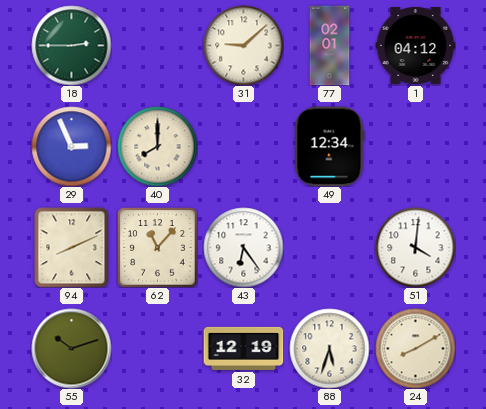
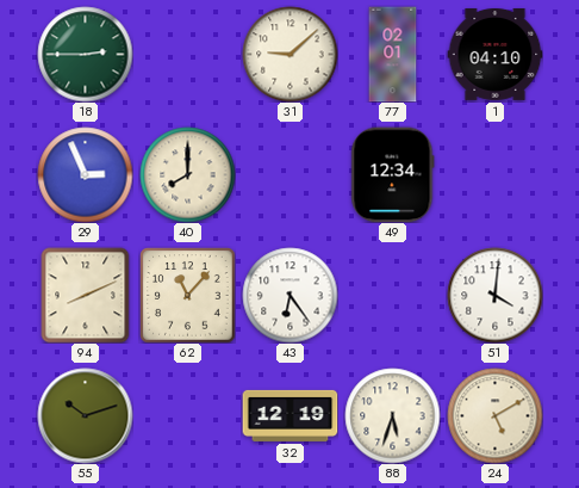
1: 04:12 -> 04:10 (494, 54)
24: 8:10 -> 5:10 (494, 415)
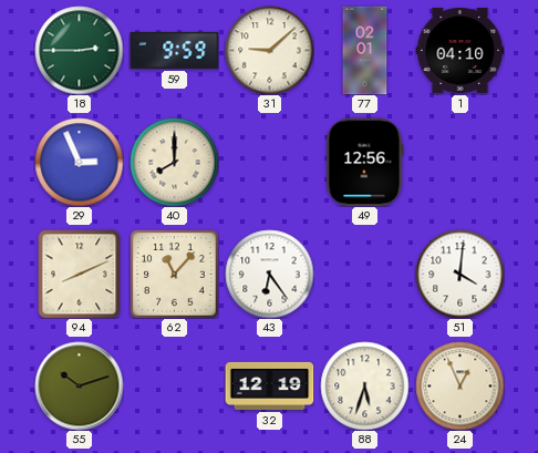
59: none -> 9:59 (174, 50)
49: 12:34 -> 12:56 (365, 162)
24: 5:10 -> 12:56 (459, 385)
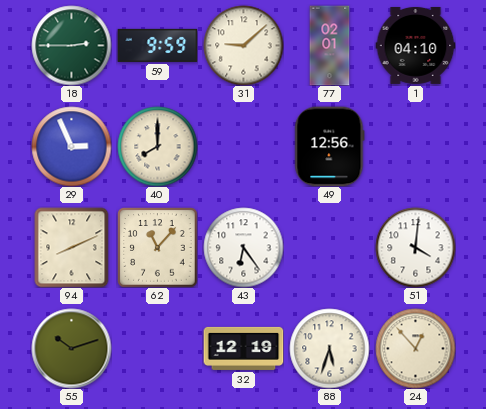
24: 12:56 -> 12:53 (415, 348)
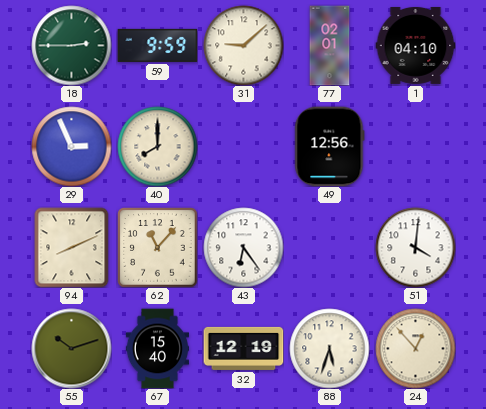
67: none -> 15:40 (157, 348)
